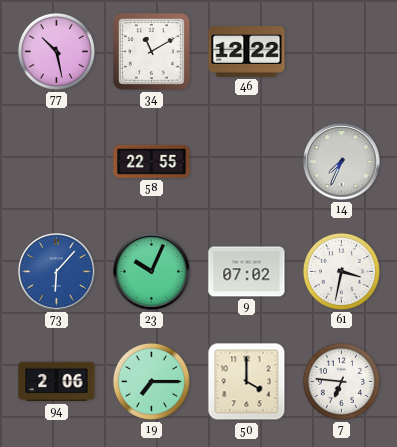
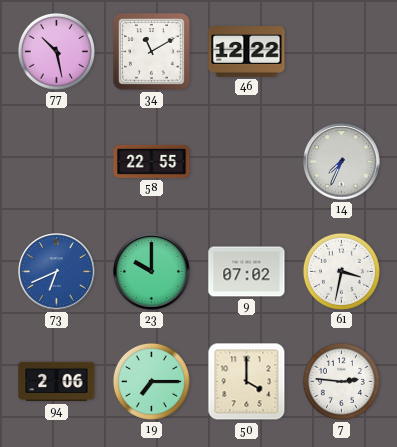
73: 6:07 -> 6:41 (57, 272)
23: 10:04 -> 10:00 (152, 272)
7: 6:46 -> 2:46 (341, 381)
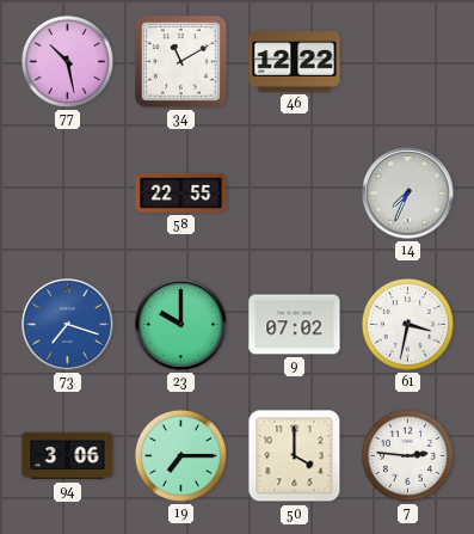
73: 6:41 -> 7:18 (68, 325)
94: 2:06 -> 3:06 (68, 456)
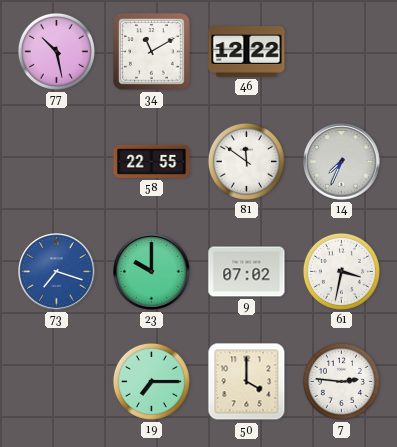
81: none -> 11:51 (246, 161)
94: 3:06 -> none (68, 456)
